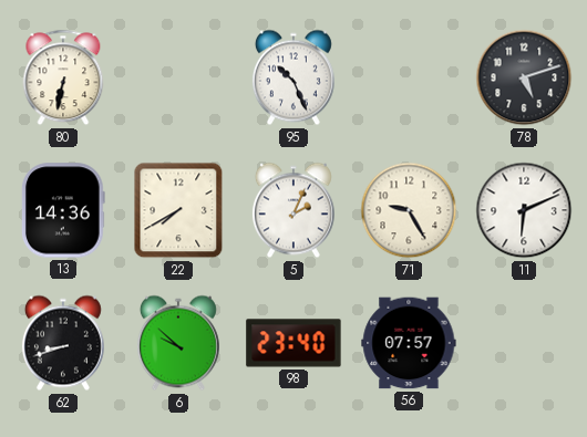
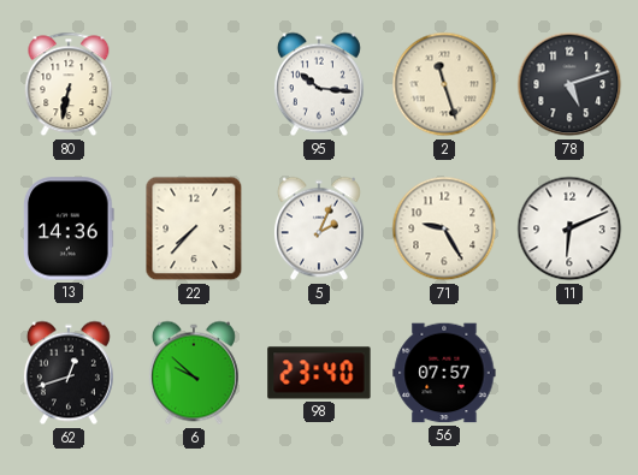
95: 10:26 -> 10:16 (319, 84)
2: none -> 11:27 (444, 84)
22: 7:40 -> 7:37 (194, 228)
62: 8:42 -> 12:42 (69, 373)
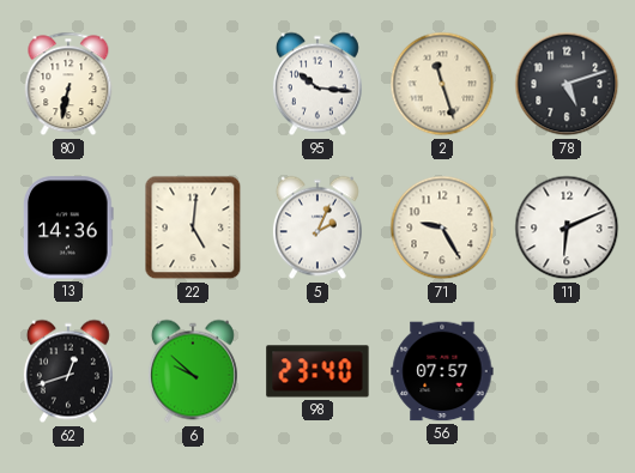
22: 7:37 -> 5:01 (193, 228)
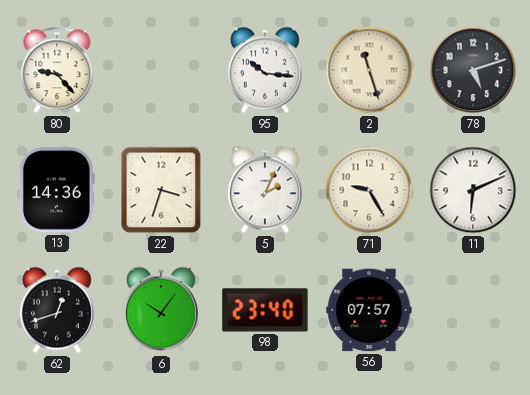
80: 6:32 -> 9:23 (57, 70)
22: 5:01 -> 3:33 (161, 190)
6: 9:52 -> 10:06 (161, 310)
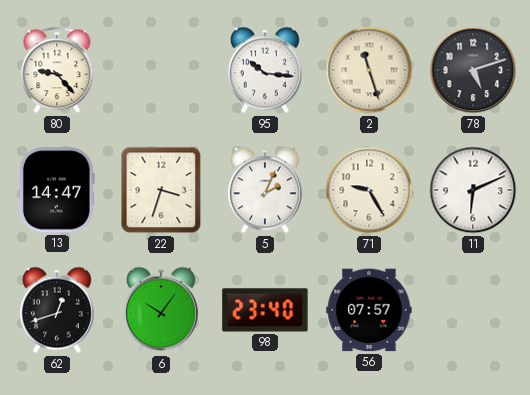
13: 14:36 -> 14:47 (58, 190)
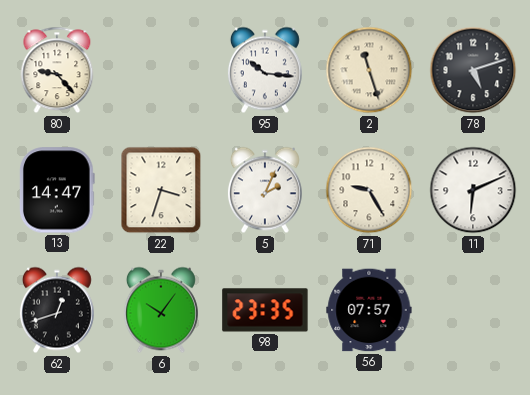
98: 23:40 -> 23:35 (265, 310)
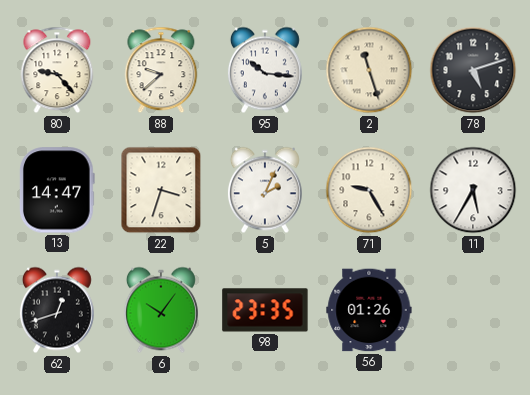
88: none -> 9:38 (161, 70)
11: 6:11 -> 5:35 (473, 190)
56: 07:57 -> 01:26 (369, 310)
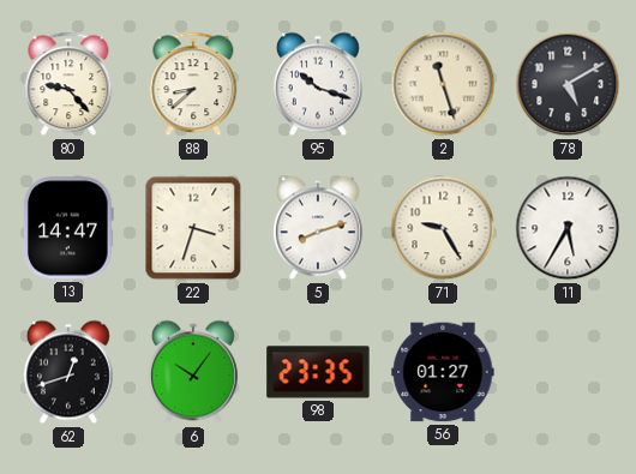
88: 9:38 -> 8:38 (193, 84)
95: 10:16 -> 10:18 (318, 84)
78: 5:12 -> 5:10 (568, 84)
5: 2:04 -> 8:12 (318, 228)
56: 01:26 -> 01:27 (443, 372)
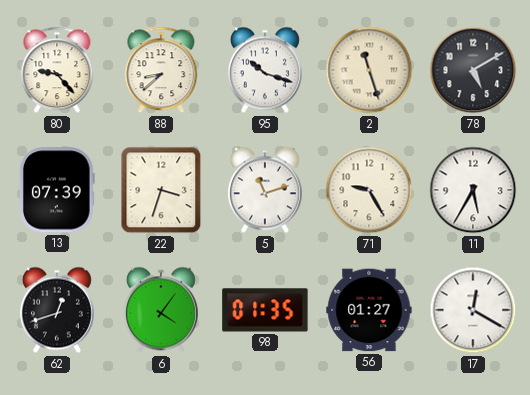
13: 14:47 -> 07:39 (58, 190)
5: 8:12 -> 11:12 (265, 190)
6: 10:06 -> 4:06 (161, 310)
98: 23:35 -> 01:35 (265, 310)
17: none -> 12:20 (473, 310)
